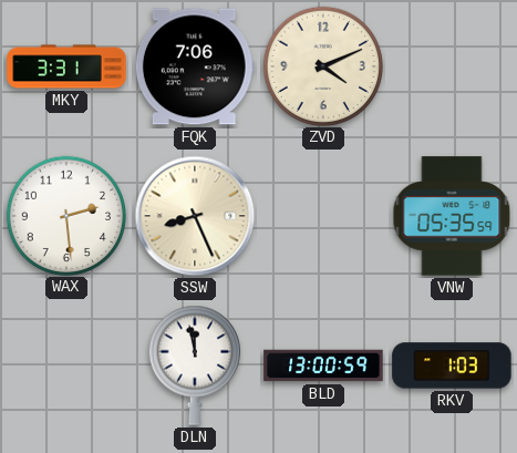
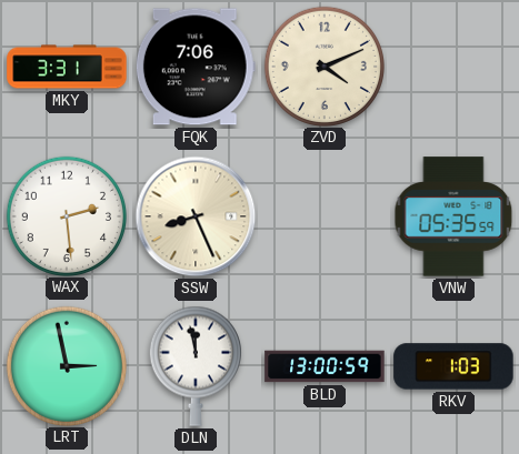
LRT: none -> 2:58 (66, 365)
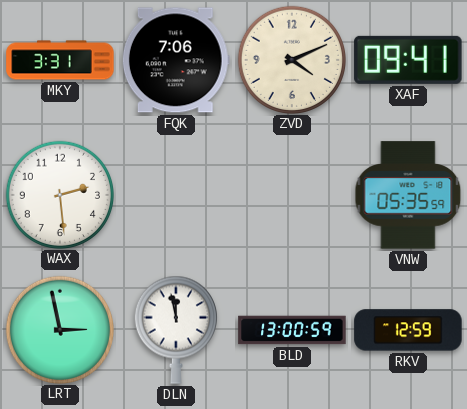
XAF: none -> 09:41 (408, 60)
SSW: 8:26 -> none (196, 216)
RKV: 1:03 -> 12:59 (408, 330)
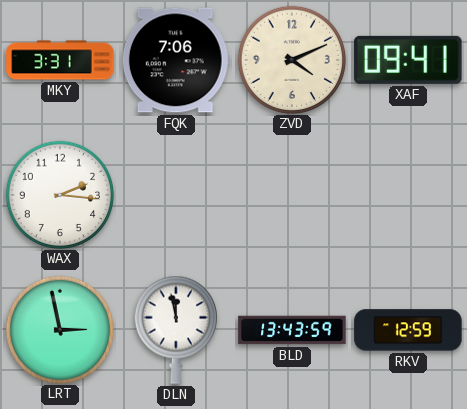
WAX: 2:29 -> 2:16 (59, 194)
VNW: 05:35 -> none (408, 195)
BLD: 13:00 -> 13:43 (292, 330)
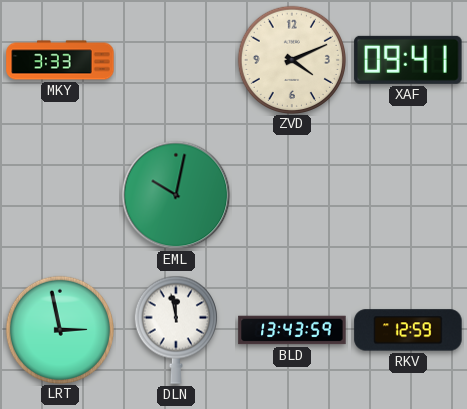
MKY: 3:31 -> 3:33 (60, 60)
FQK: 7:06 -> none (176, 60)
WAX: 2:16 -> none (59, 194)
EML: none -> 10:02 (176, 195)
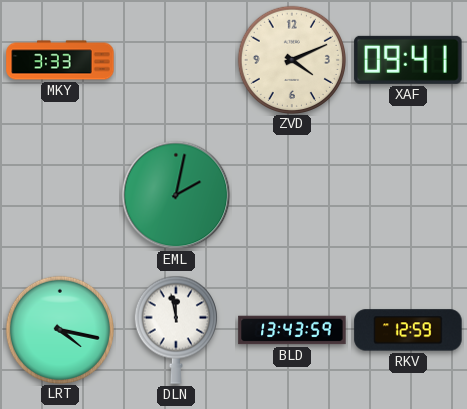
EML: 10:02 -> 2:02 (176, 195)
LRT: 2:58 -> 4:17 (59, 329)
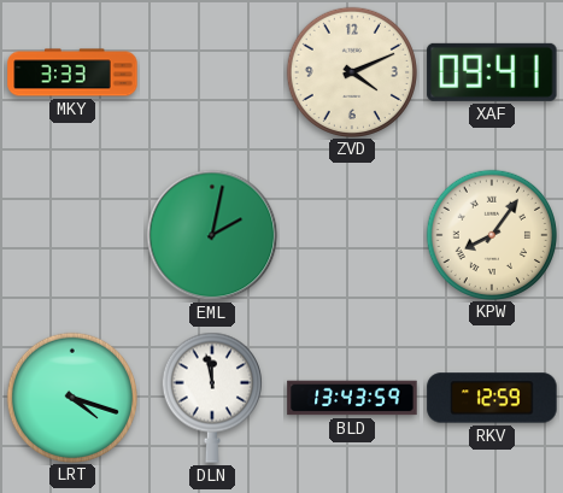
KPW: none -> 8:06 (491, 234)
LRT: 4:17 -> 4:18 (71, 397)
